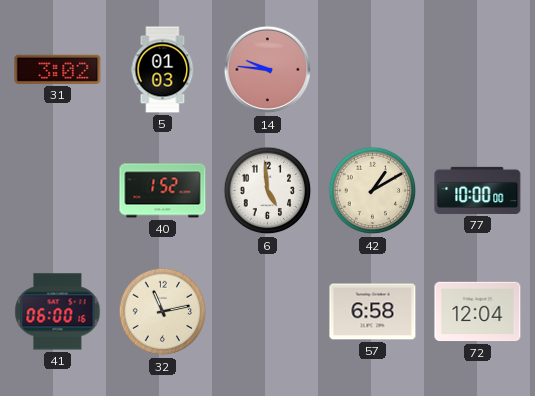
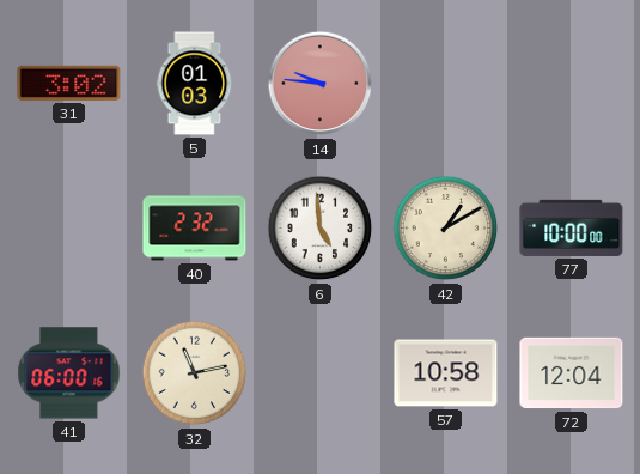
40: 1:52 -> 2:32 (195, 229)
57: 6:58 -> 10:58 (446, 373)
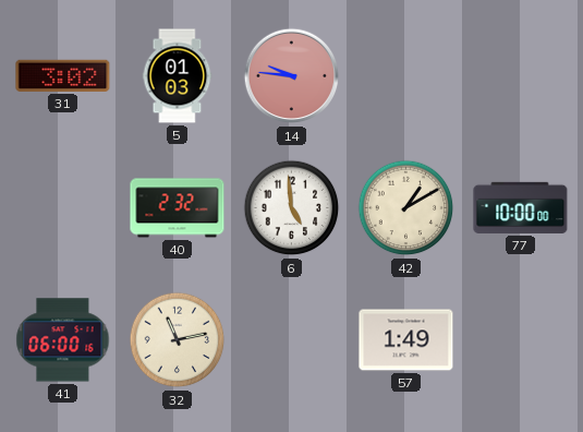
57: 10:58 -> 1:49 (406, 340)
72: 12:04 -> none (572, 373)
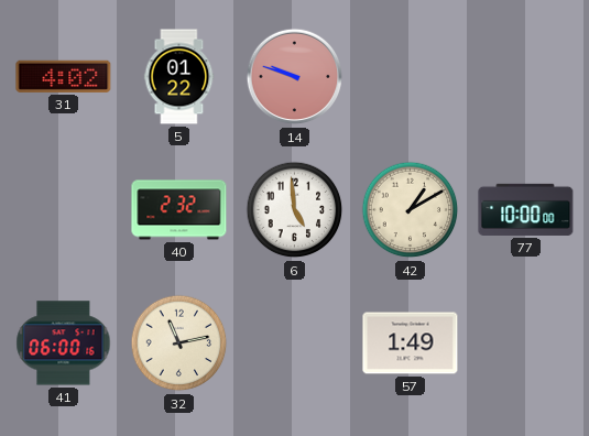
31: 3:02 -> 4:02 (64, 76)
5: 01:03 -> 01:22 (179, 77)
14: 9:46 -> 9:48 (295, 77)
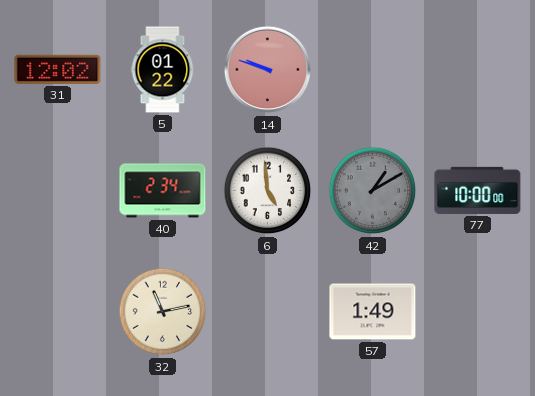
31: 4:02 -> 12:02 (58, 69)
40: 2:32 -> 2:34 (163, 191)
42 dial: cream -> grey (373, 191)
41: 06:00 -> none (64, 344)
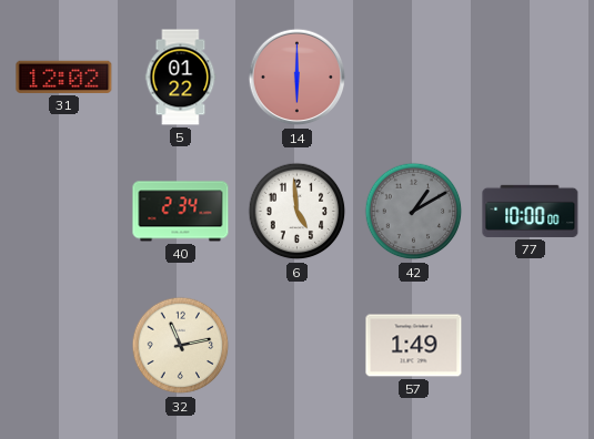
14: 9:48 -> 6:00 (298, 78)
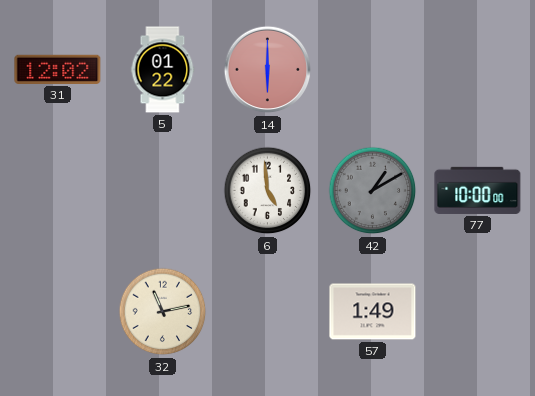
40: 2:34 -> none (181, 212)
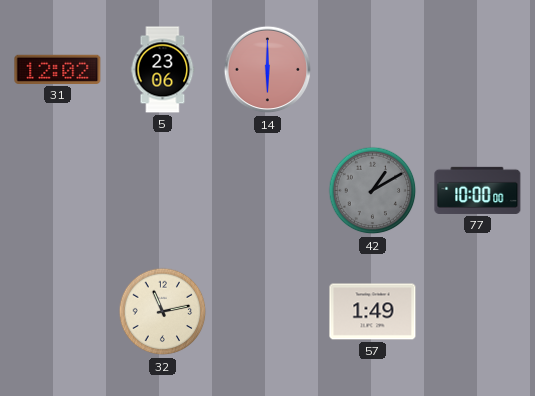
5: 01:22 -> 23:06 (163, 70)
6: 4:59 -> none (268, 191)
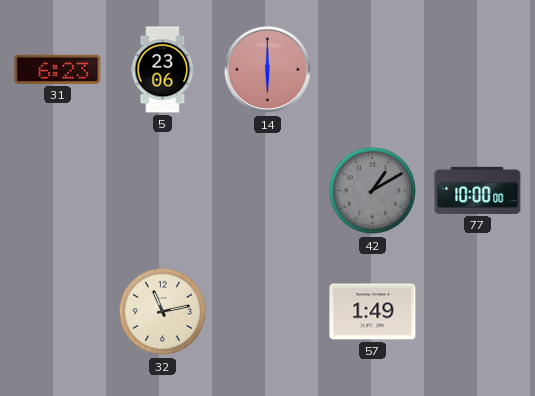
31: 12:02 -> 6:23 (58, 69)
